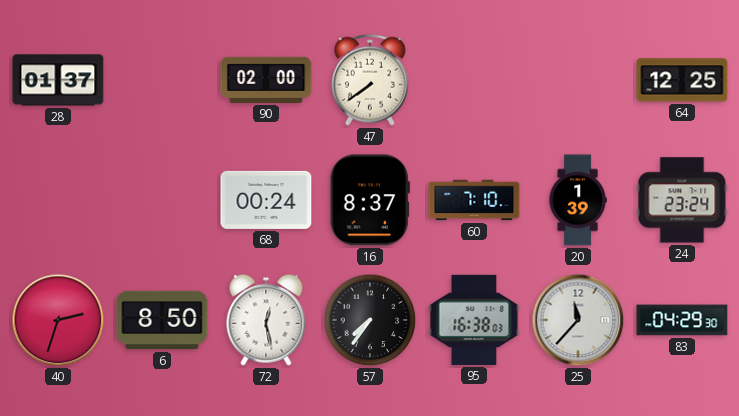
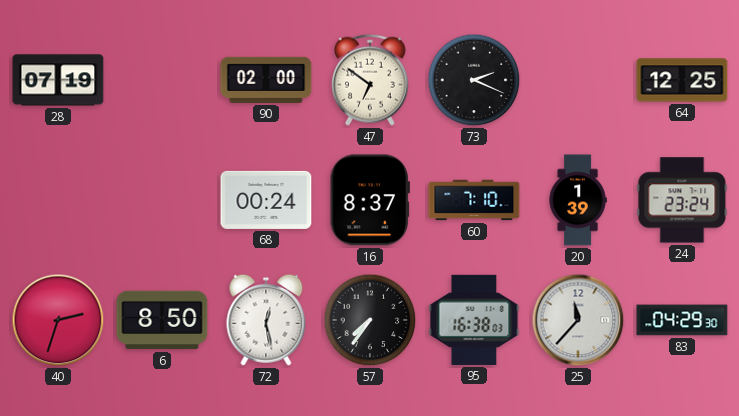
28: 01:37 -> 07:19 (58, 80)
47: 7:39 -> 6:51 (371, 80)
73: none -> 2:19 (474, 80)
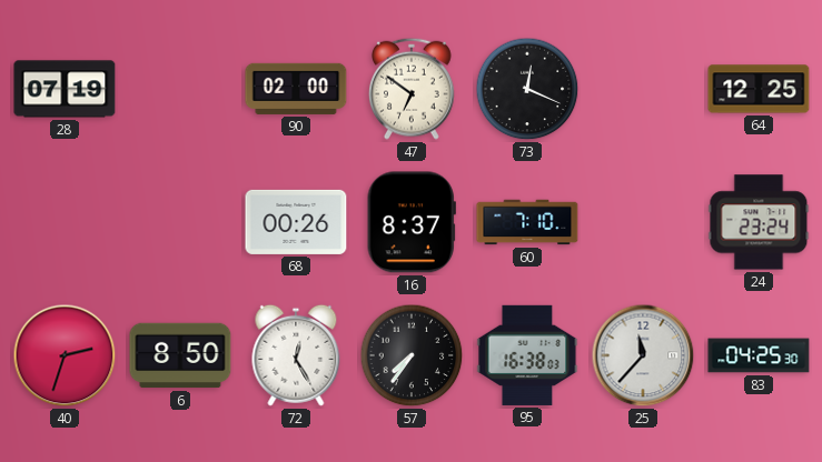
73: 2:19 -> 12:19 (527, 89)
68: 00:24 -> 00:26 (296, 222)
20: 1:39 -> none (578, 200)
72: 12:28 -> 12:25 (296, 355)
83: 04:29 -> 04:25 (759, 355)
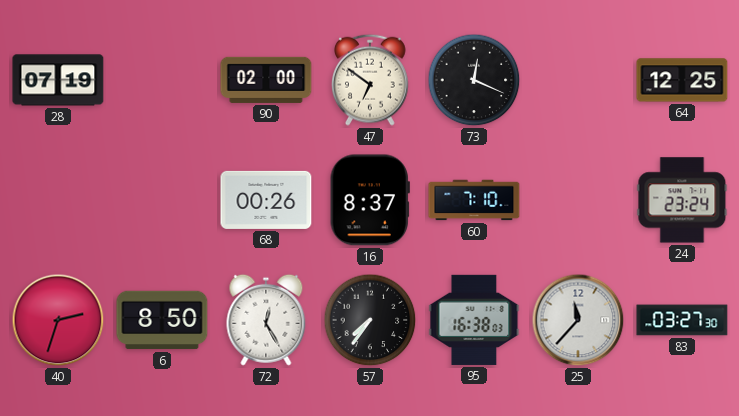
83: 04:25 -> 03:27 (682, 320)
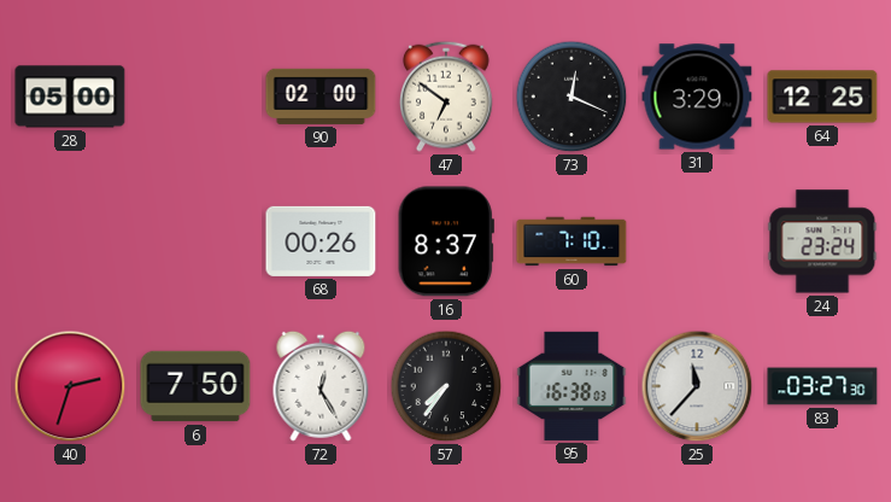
28: 07:19 -> 05:00 (70, 97)
31: none -> 3:29 (697, 97)
6: 8:50 -> 7:50 (195, 386)
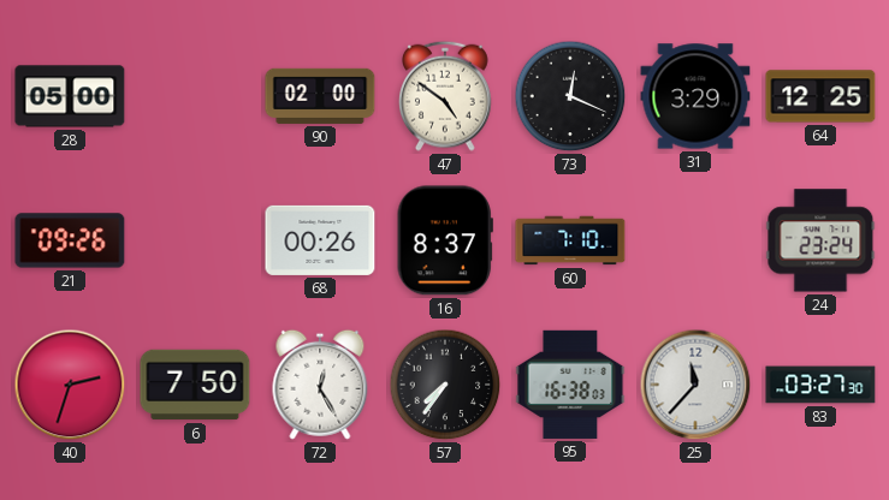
47: 6:51 -> 4:51 (446, 96)
21: none -> 09:26 (70, 240)
